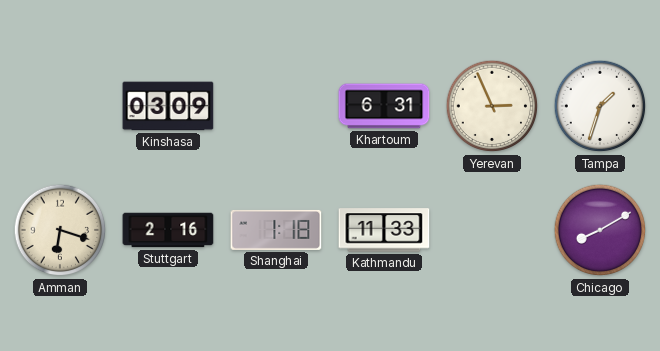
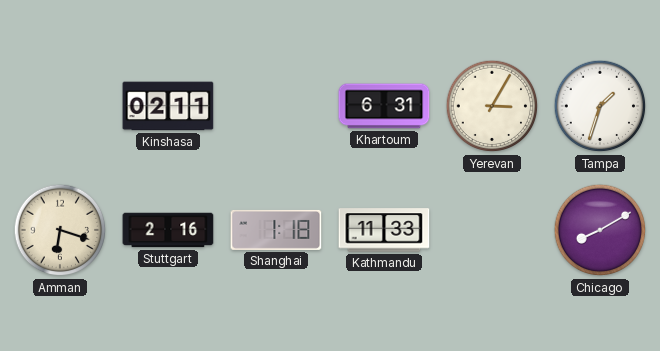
Kinshasa: 03:09 -> 02:11 (168, 106)
Yerevan: 2:56 -> 3:05 (492, 106)
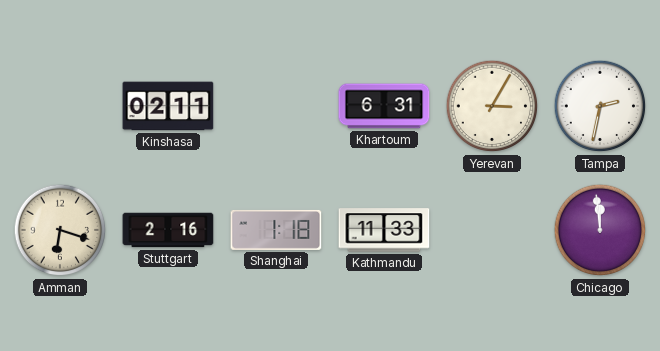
Tampa: 1:33 -> 2:32 (600, 106)
Chicago: 8:10 -> 11:59 (600, 230)
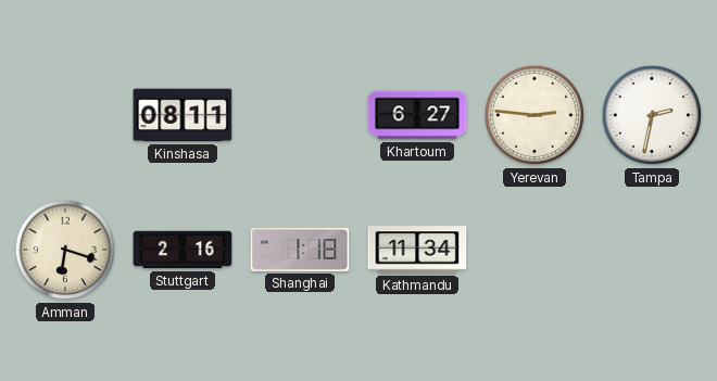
Kinshasa: 02:11 -> 08:11 (183, 115)
Khartoum: 6:31 -> 6:27 (417, 115)
Yerevan: 3:05 -> 2:46 (534, 115)
Kathmandu: 11:33 -> 11:34 (417, 250)
Chicago: 11:59 -> none (600, 230)
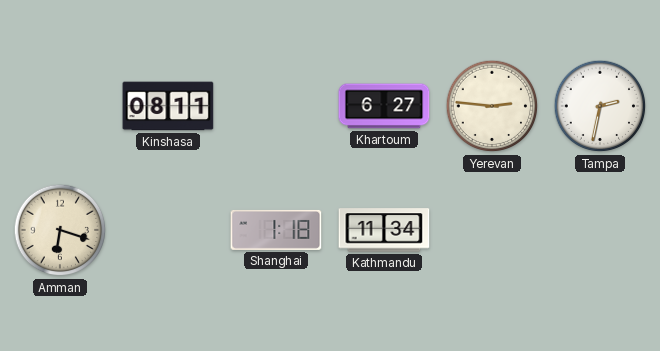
Stuttgart: 2:16 -> none (183, 250)
